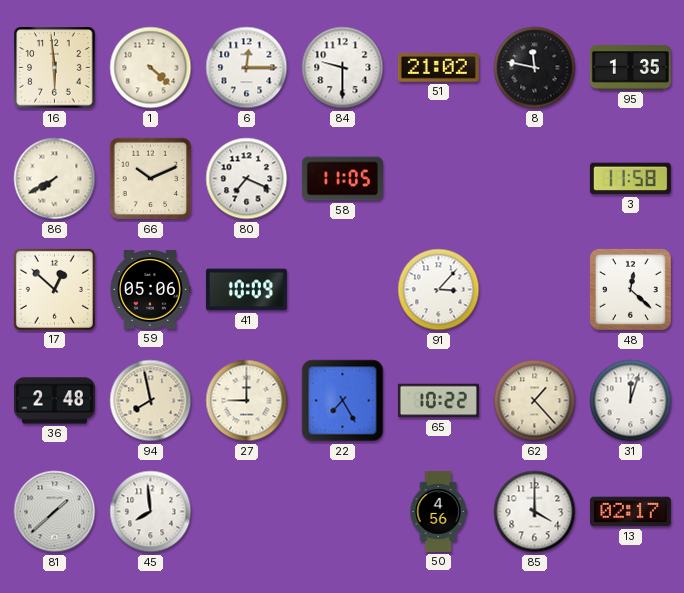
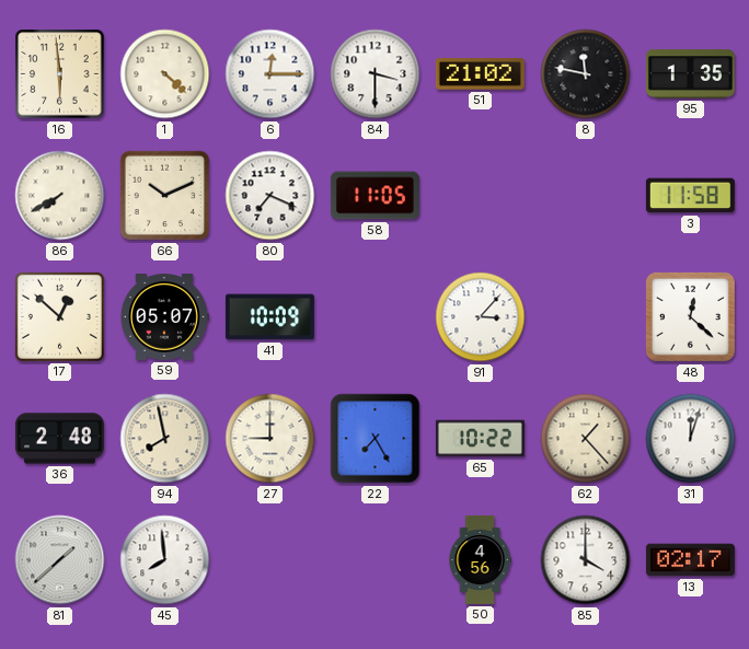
84: 9:30 -> 3:30 (376, 74)
59: 05:06 -> 05:07 (164, 317)
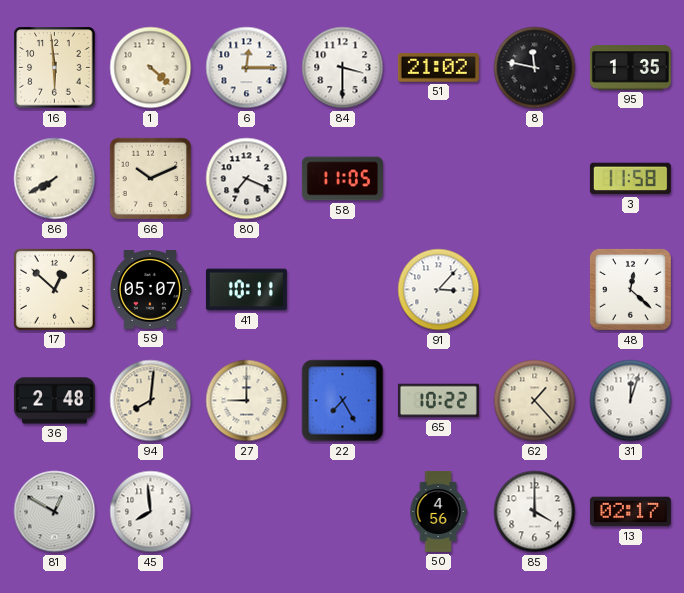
41: 10:09 -> 10:11 (246, 290)
94: 7:58 -> 8:01 (151, 401)
81: 1:38 -> 12:50 (55, 512)
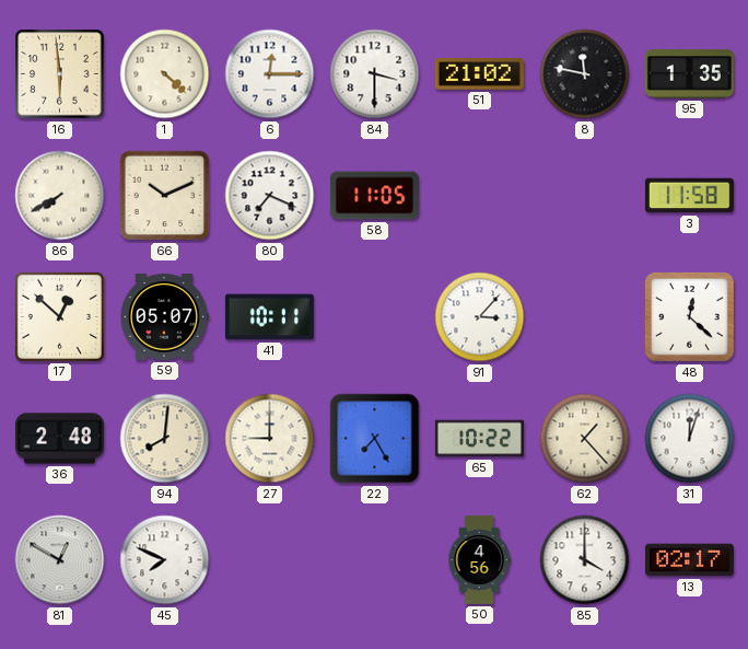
45: 7:59 -> 7:49 (165, 560)
